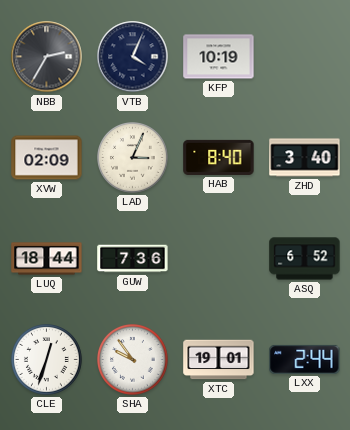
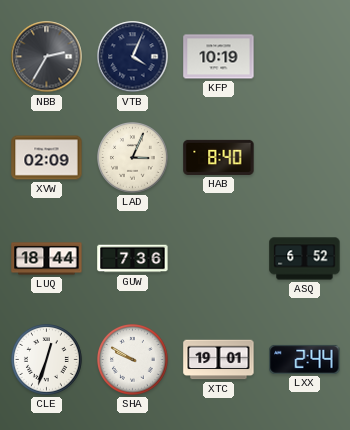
ZHD: 3:40 -> none (305, 158)
SHA: 9:54 -> 9:50 (133, 360)
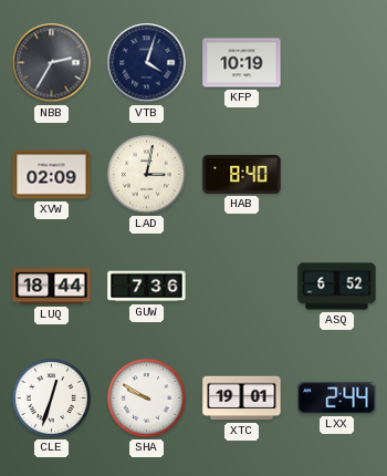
VTB: 4:04 -> 4:03 (147, 63)
LAD: 3:04 -> 3:02 (147, 175)
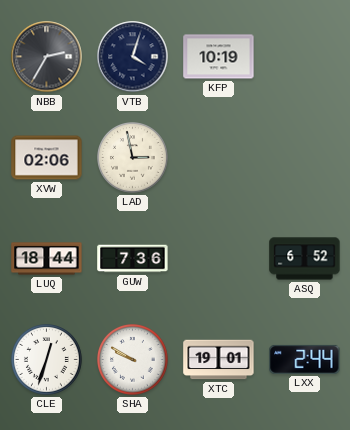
XVW: 02:09 -> 02:06 (47, 158)
LAD: 3:02 -> 2:58 (133, 158)
HAB: 8:40 -> none (242, 174)
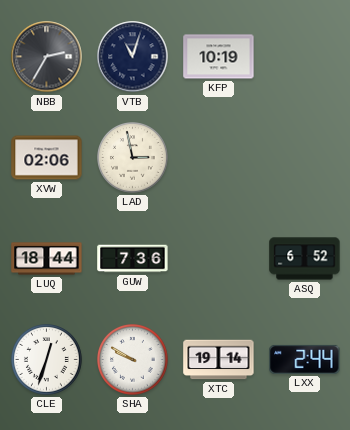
VTB: 4:03 -> 11:03 (133, 57)
XTC: 19:01 -> 19:14 (219, 360)
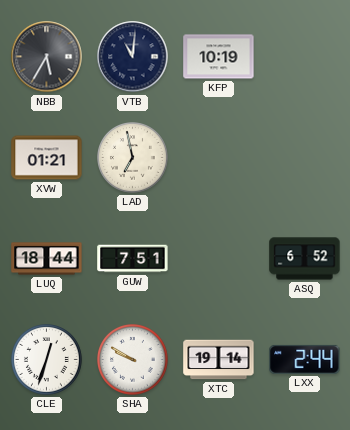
NBB: 2:35 -> 5:35 (47, 57)
VTB: 11:03 -> 11:01 (133, 57)
XVW: 02:06 -> 01:21 (47, 158)
LAD: 2:58 -> 6:58 (133, 158)
GUW: 7:36 -> 7:51 (133, 259)
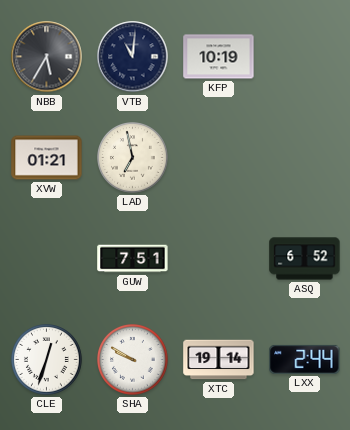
LUQ: 18:44 -> none (47, 259)
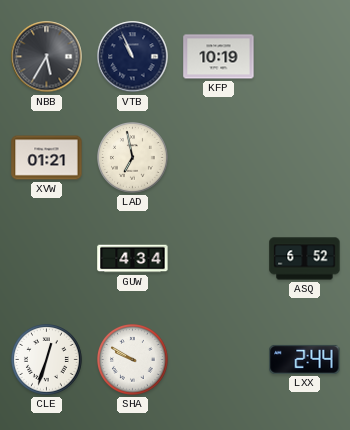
VTB: 11:01 -> 10:56 (133, 57)
GUW: 7:51 -> 4:34 (133, 259)
XTC: 19:14 -> none (219, 360)
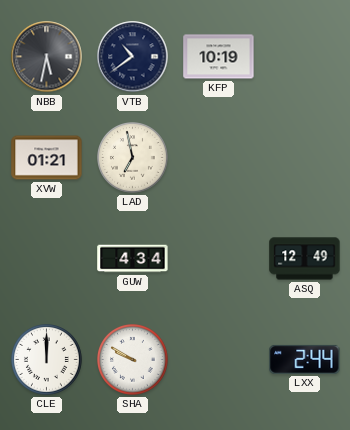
NBB: 5:35 -> 5:32 (47, 57)
VTB: 10:56 -> 10:39 (133, 57)
ASQ: 6:52 -> 12:49 (305, 259)
CLE: 12:33 -> 12:00 (47, 360)
